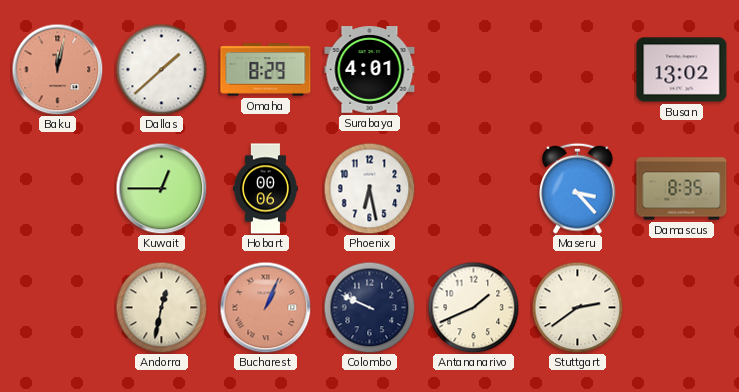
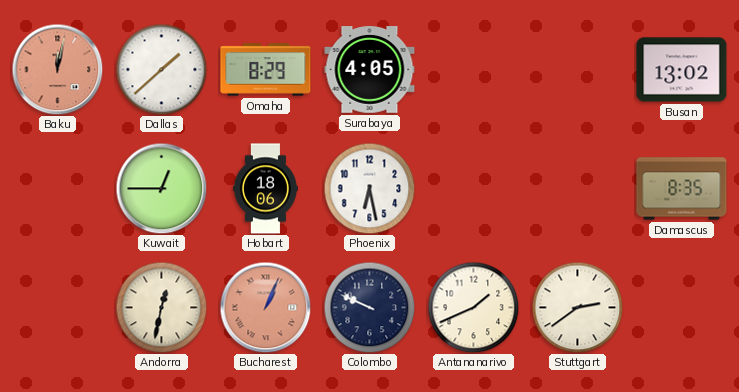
Surabaya: 4:01 -> 4:05 (370, 70)
Hobart: 00:06 -> 18:06 (265, 189)
Maseru: 3:23 -> none (578, 188)
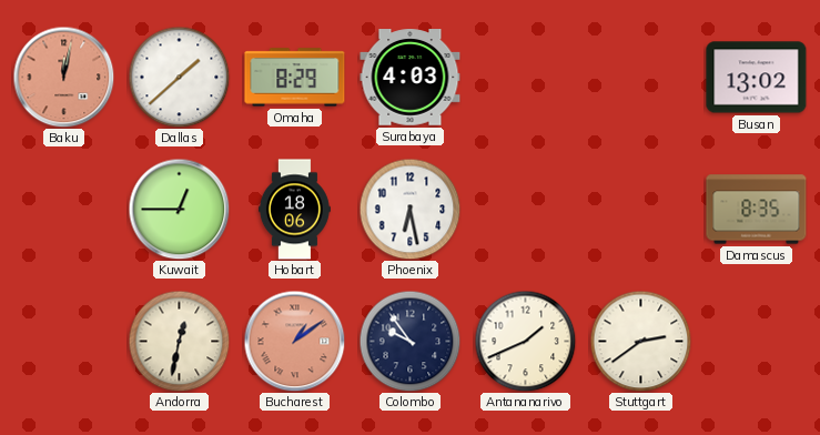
Surabaya: 4:05 -> 4:03 (411, 78)
Bucharest: 1:04 -> 1:09 (294, 341)
Colombo: 9:49 -> 9:54 (409, 341)
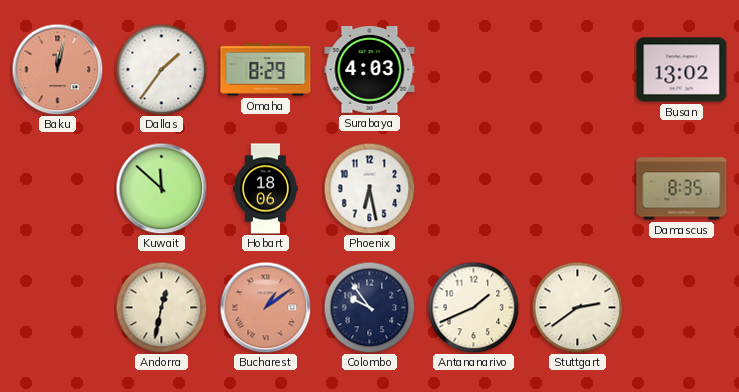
Dallas: 1:38 -> 1:36 (161, 69)
Kuwait: 12:45 -> 11:52 (161, 188)
